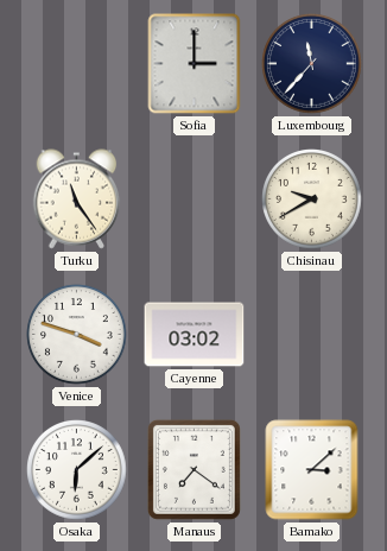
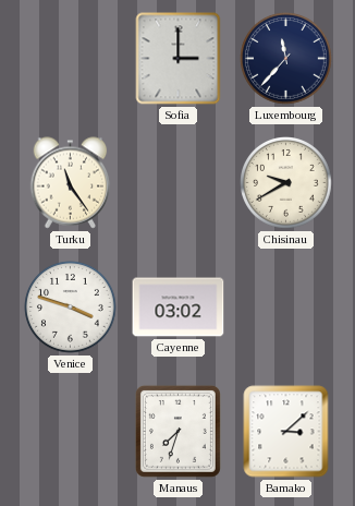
Osaka: 6:08 -> none (77, 470)
Manaus: 7:21 -> 7:33 (177, 431)
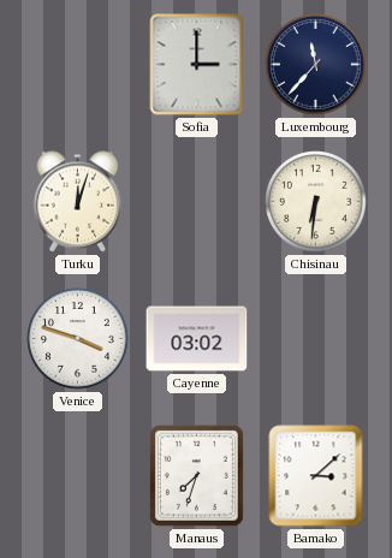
Turku: 11:24 -> 12:03 (78, 202)
Chisinau: 9:40 -> 6:31 (316, 202)
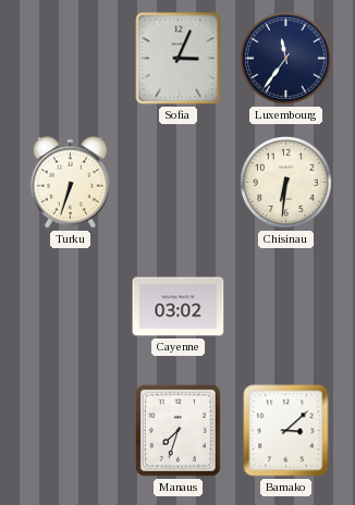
Sofia: 3:00 -> 3:04 (179, 59)
Luxembourg: 11:37 -> 11:36 (286, 59)
Turku: 12:03 -> 6:33 (71, 183)
Venice: 3:48 -> none (78, 339)
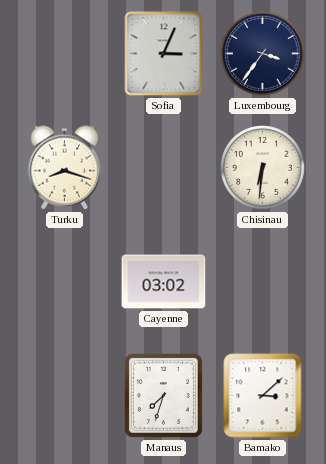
Luxembourg: 11:36 -> 3:36 (263, 54)
Turku: 6:33 -> 8:18 (65, 168)
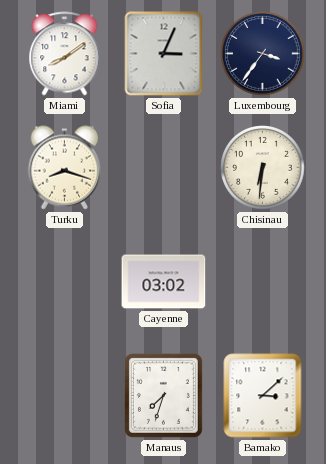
Miami: none -> 8:09 (65, 54)
